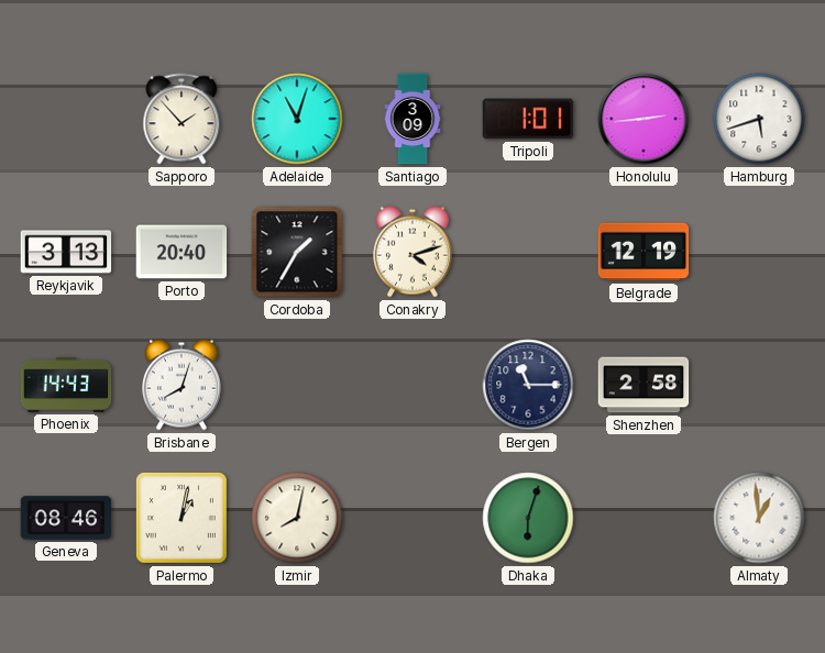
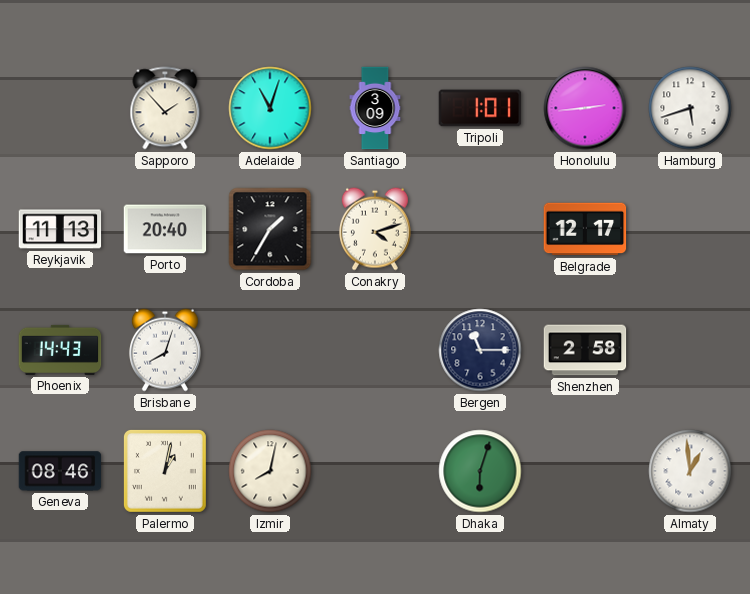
Reykjavik: 3:13 -> 11:13 (60, 229)
Belgrade: 12:19 -> 12:17 (585, 229)
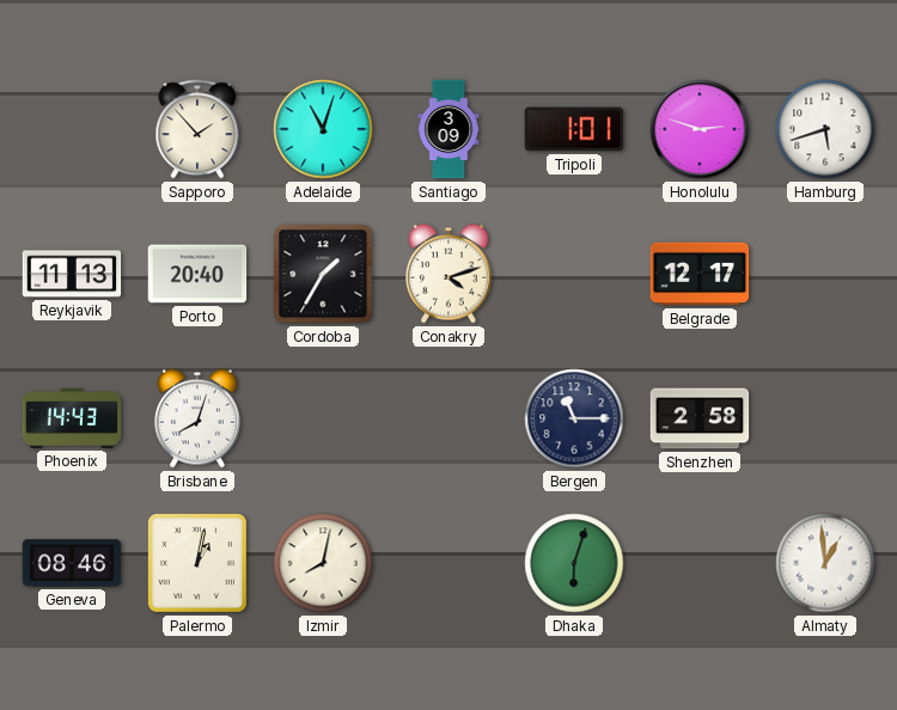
Honolulu: 2:44 -> 2:48 (700, 129)
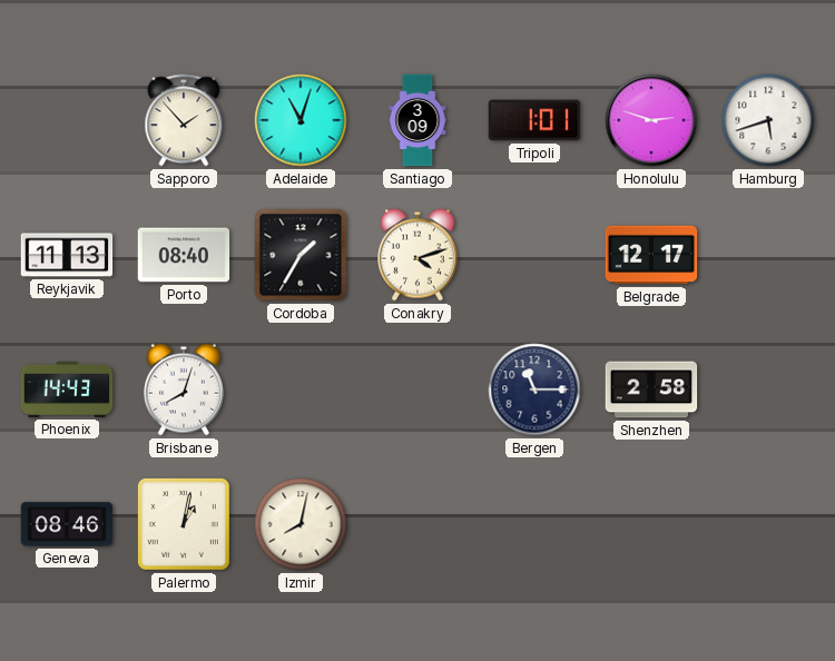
Porto: 20:40 -> 08:40 (184, 255)
Dhaka: 6:03 -> none (574, 563)
Almaty: 12:59 -> none (825, 563)
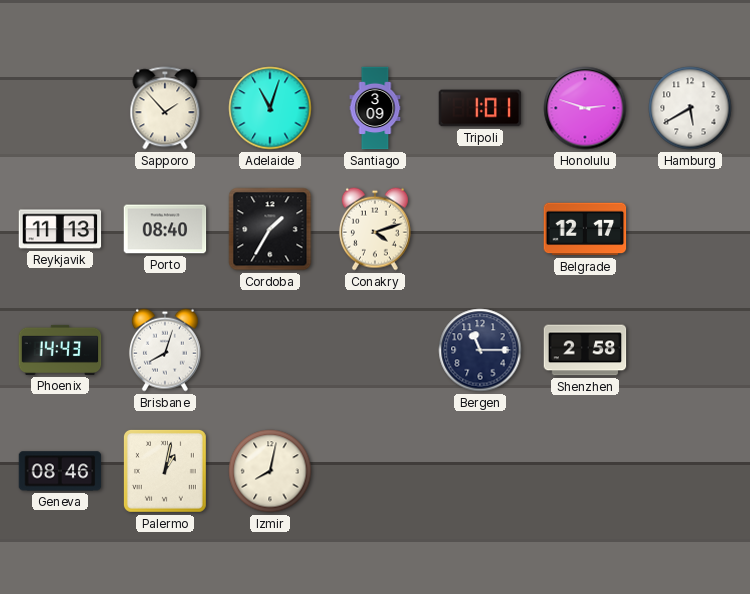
Hamburg: 5:42 -> 5:40 (690, 108)
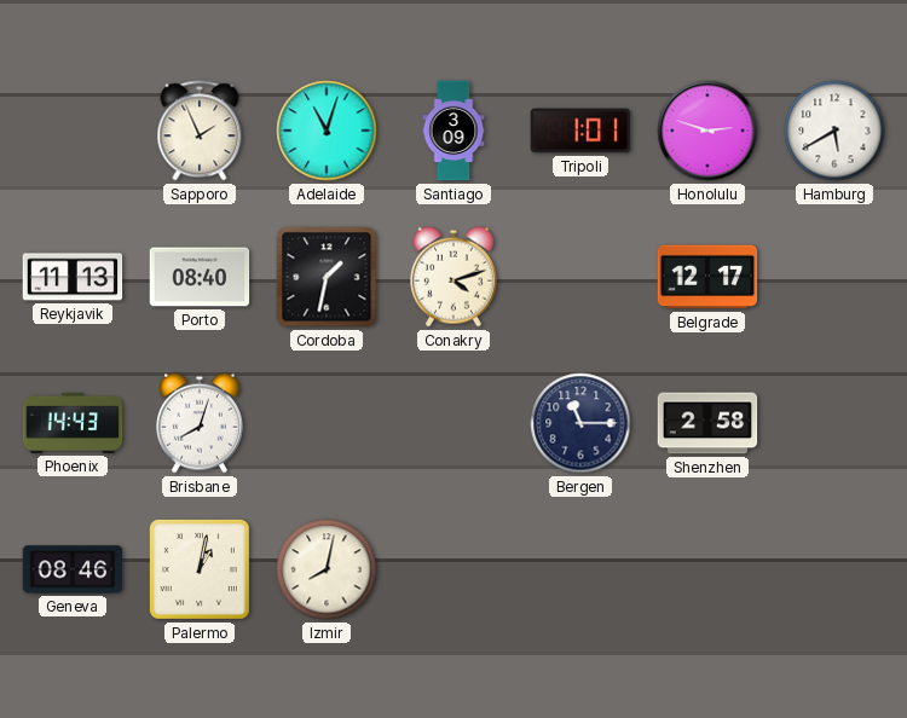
Sapporo: 1:53 -> 1:56 (200, 131)
Cordoba: 1:35 -> 1:32 (327, 277)
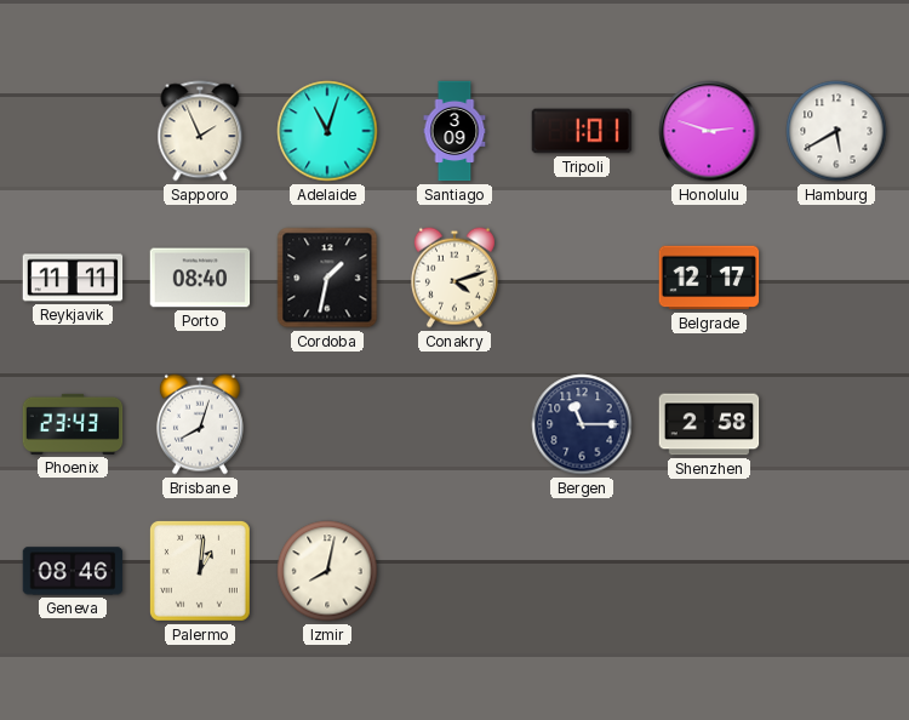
Reykjavik: 11:13 -> 11:11 (73, 278)
Phoenix: 14:43 -> 23:43 (73, 424)
Palermo: 1:02 -> 1:01 (200, 571)
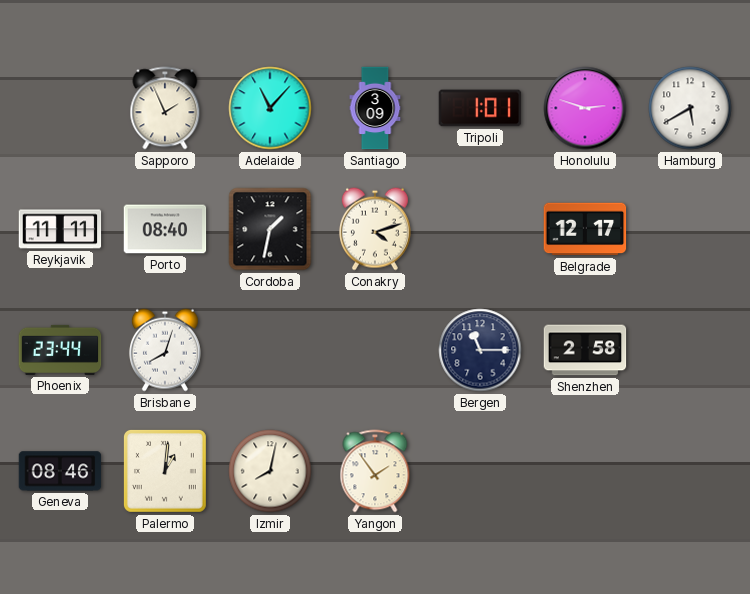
Adelaide: 11:03 -> 11:07 (270, 108)
Phoenix: 23:43 -> 23:44 (60, 350)
Yangon: none -> 1:54 (375, 471)
